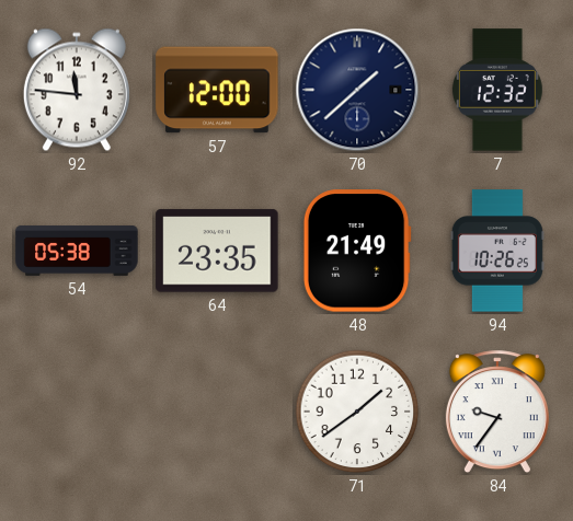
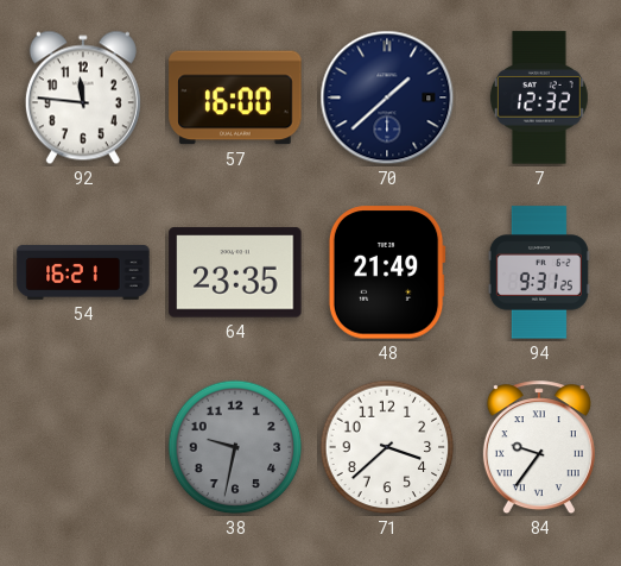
57: 12:00 -> 16:00 (235, 98)
54: 05:38 -> 16:21 (83, 272)
94: 10:26 -> 9:31 (539, 272)
38: none -> 9:32 (235, 447)
71: 1:39 -> 3:38 (387, 447)
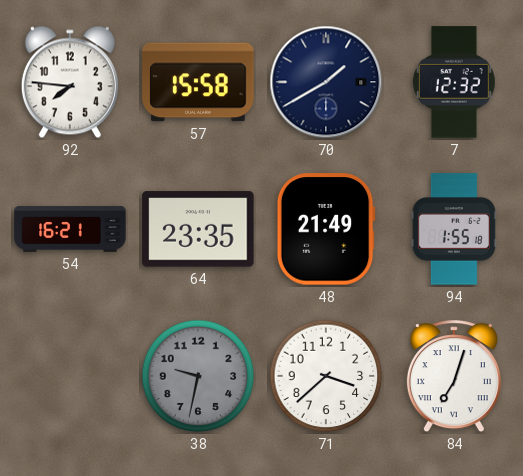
92: 11:46 -> 7:46 (70, 82)
57: 16:00 -> 15:58 (198, 82)
70: 1:38 -> 1:40 (326, 82)
94: 9:31 -> 1:55 (454, 229)
84: 9:36 -> 7:03 (454, 377)
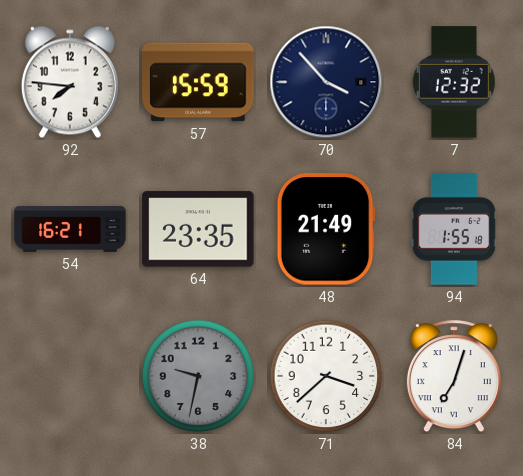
57: 15:58 -> 15:59 (198, 82)
70: 1:40 -> 3:53 (326, 82)
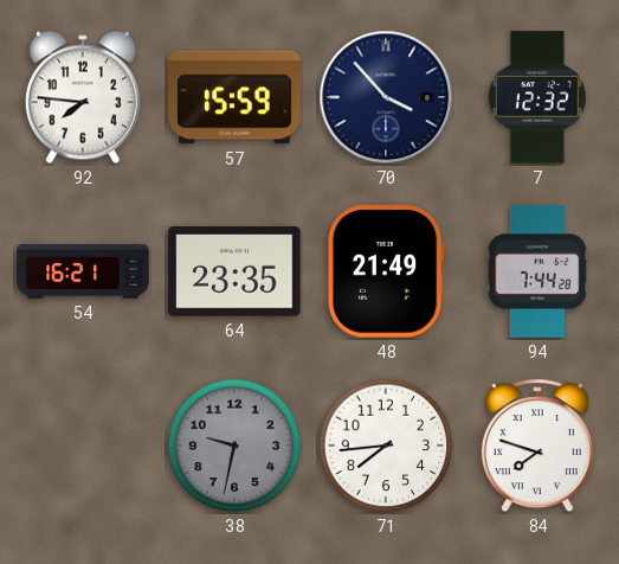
94: 1:55 -> 7:44 (537, 271)
71: 3:38 -> 7:44 (386, 446)
84: 7:03 -> 7:48 (537, 447)
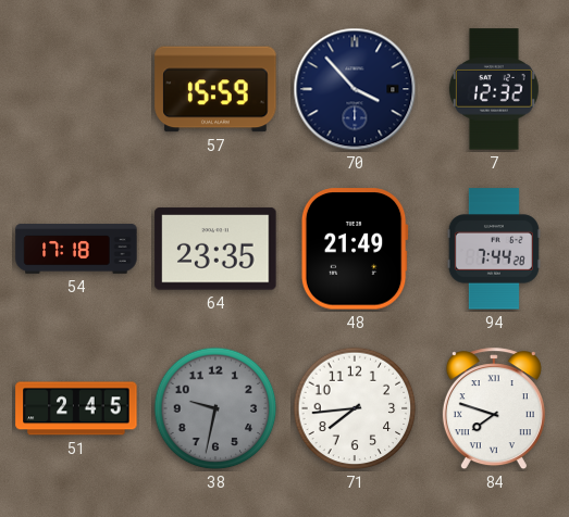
92: 7:46 -> none (83, 97)
54: 16:21 -> 17:18 (76, 249)
51: none -> 2:45 (76, 408)
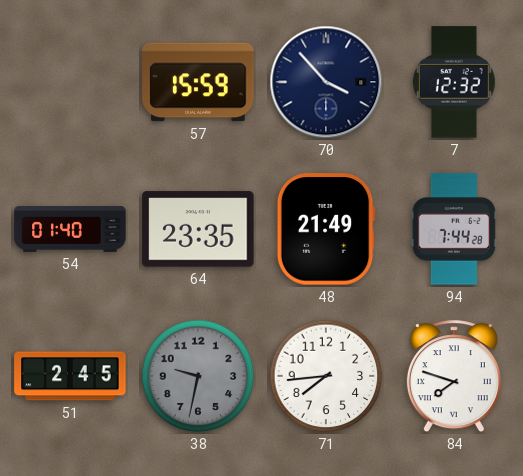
54: 17:18 -> 01:40 (70, 229)
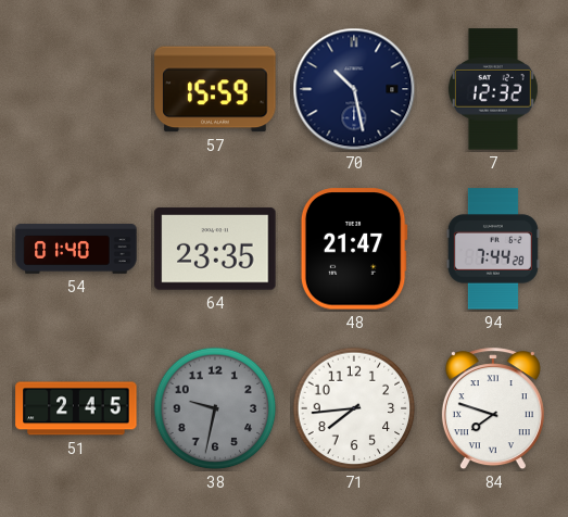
70: 3:53 -> 10:28 (354, 89)
48: 21:49 -> 21:47 (354, 249)
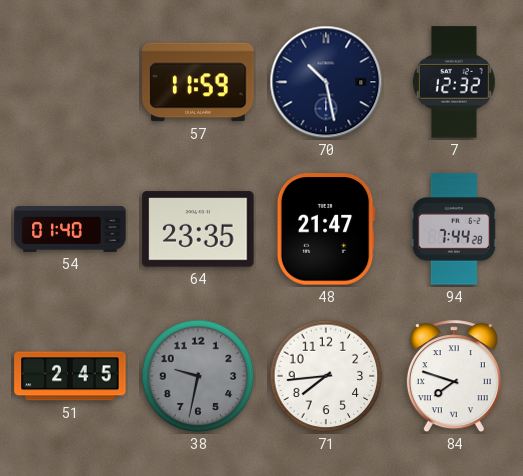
57: 15:59 -> 11:59 (198, 82)
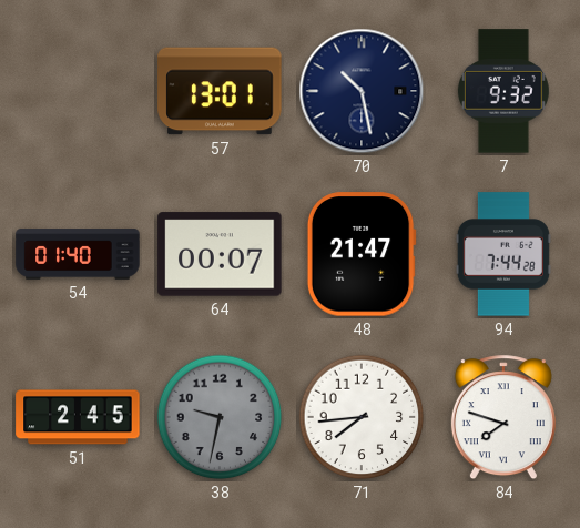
57: 11:59 -> 13:01 (220, 91)
7: 12:32 -> 9:32 (503, 91)
64: 23:35 -> 00:07 (220, 254)
